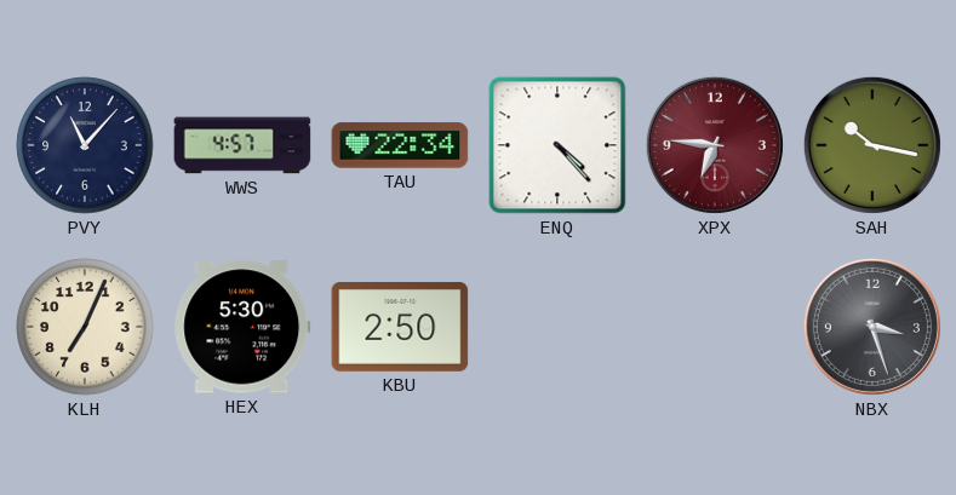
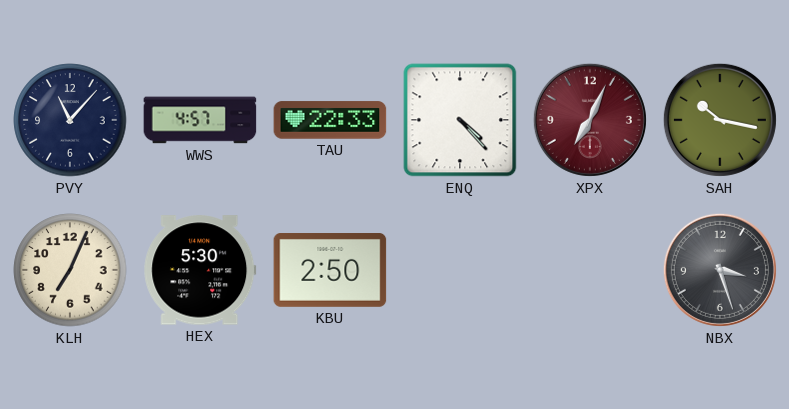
TAU: 22:34 -> 22:33 (330, 120)
XPX: 6:46 -> 7:04 (590, 120)
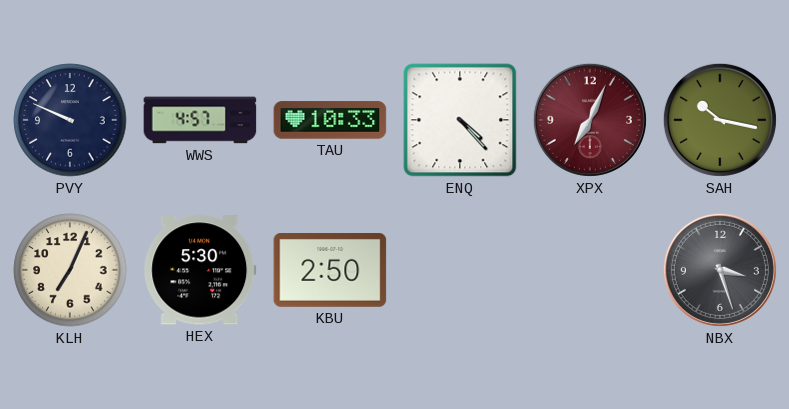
PVY: 11:07 -> 9:49 (70, 120)
TAU: 22:33 -> 10:33 (330, 120)
